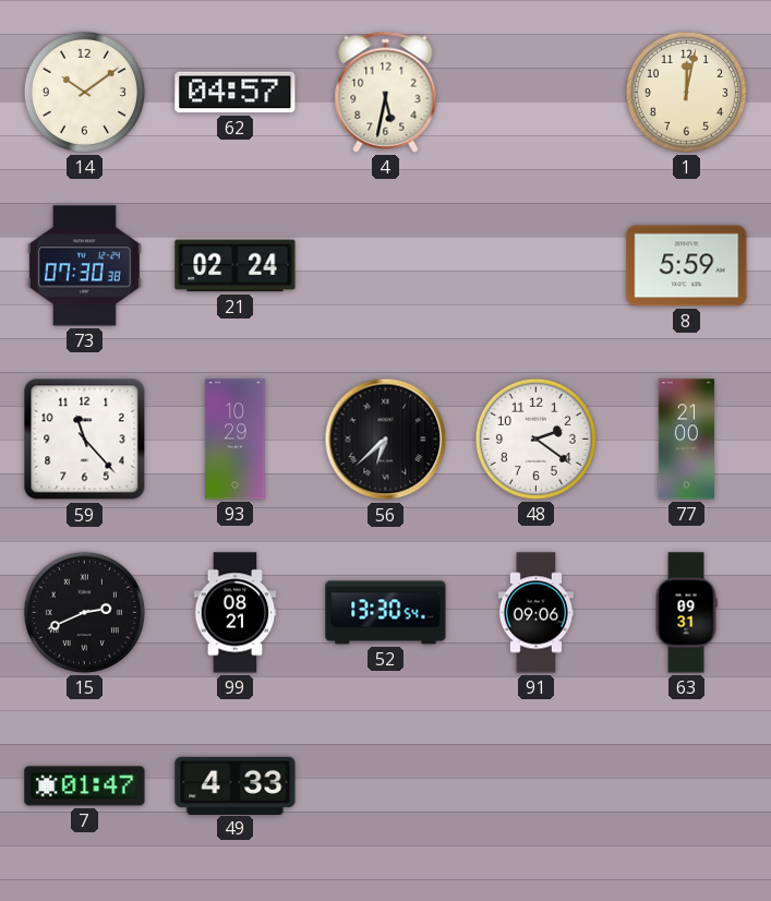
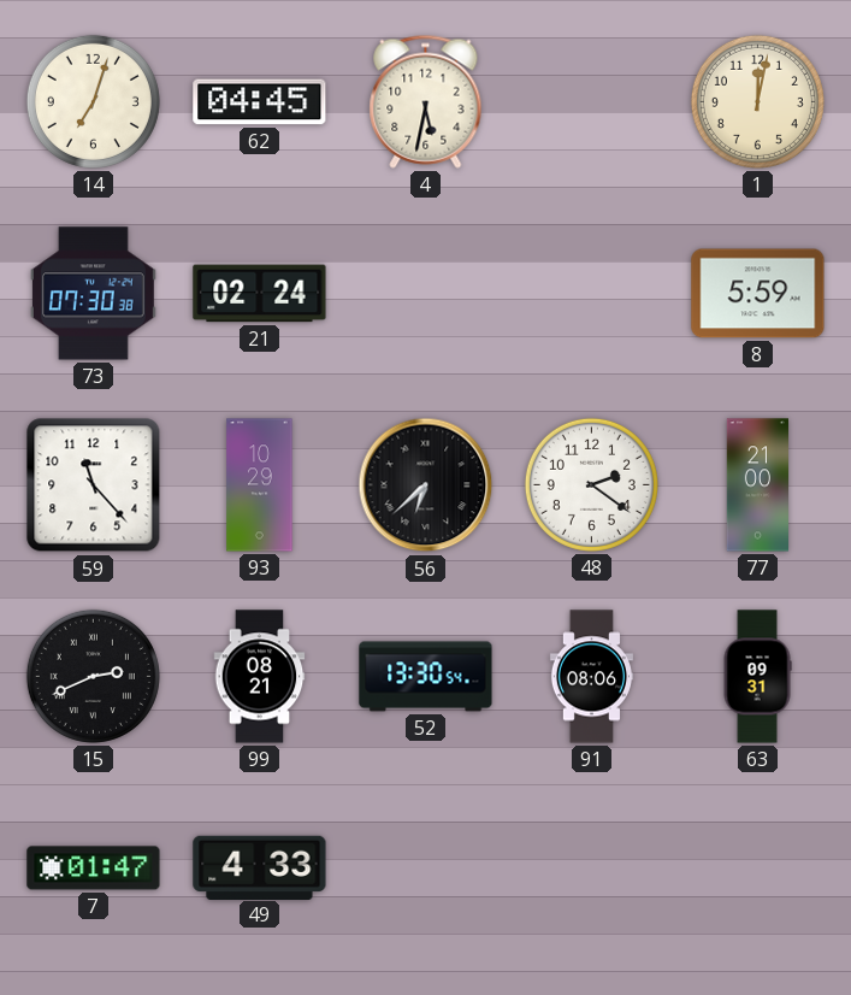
14: 10:09 -> 7:03 (93, 101)
62: 04:57 -> 04:45 (260, 102)
91: 09:06 -> 08:06 (591, 677)
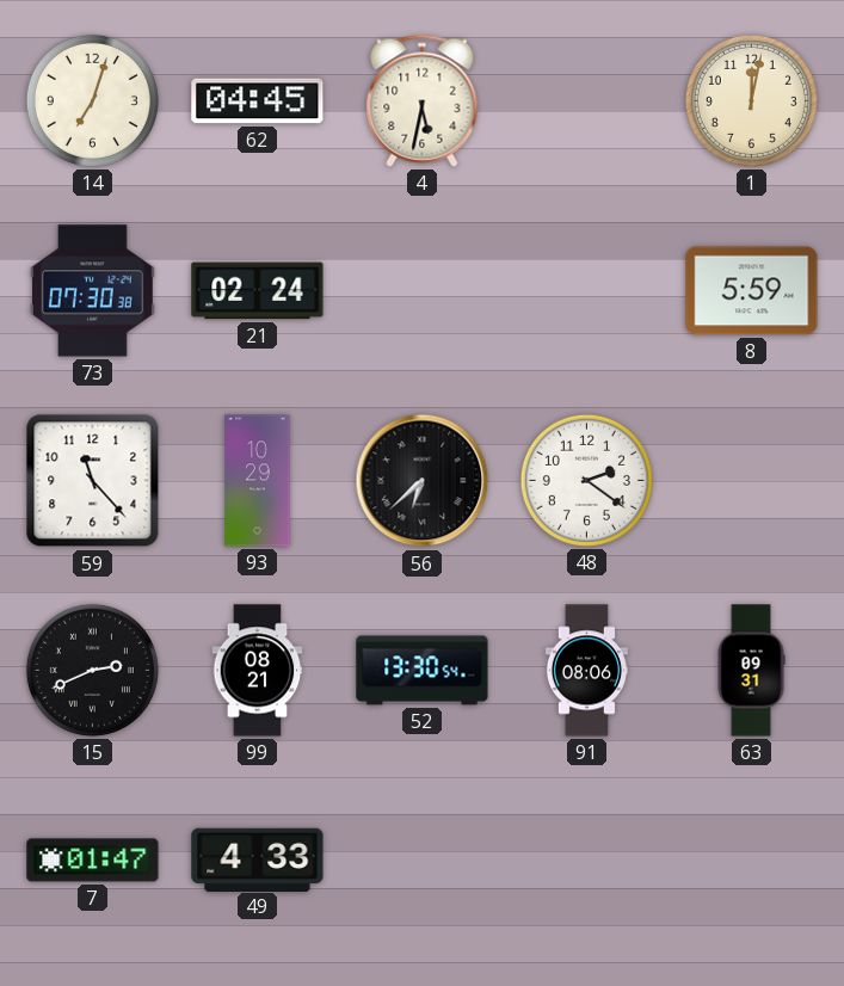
77: 21:00 -> none (757, 485)
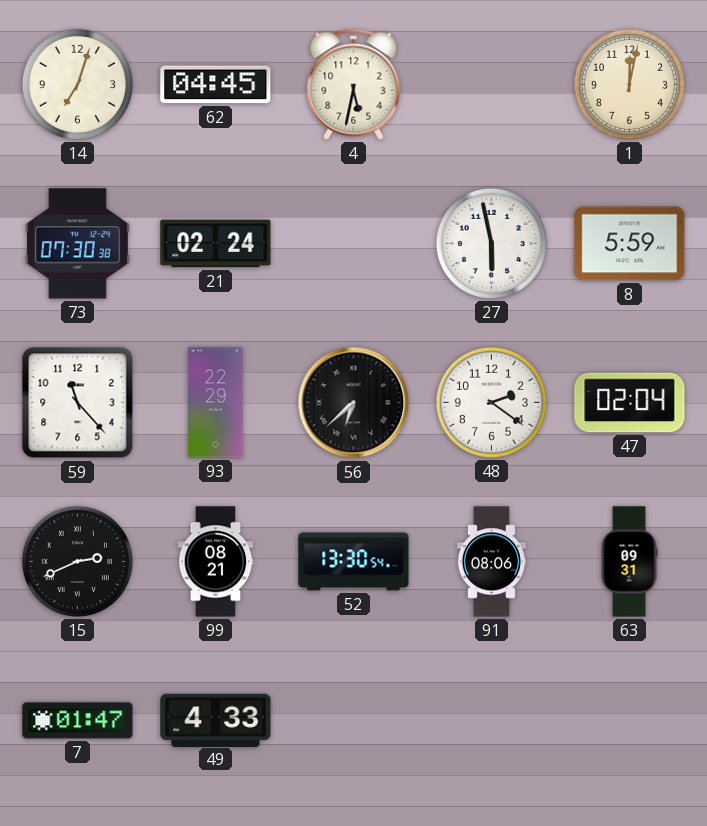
27: none -> 5:58 (491, 243)
93: 10:29 -> 22:29 (216, 403)
47: none -> 02:04 (630, 403)
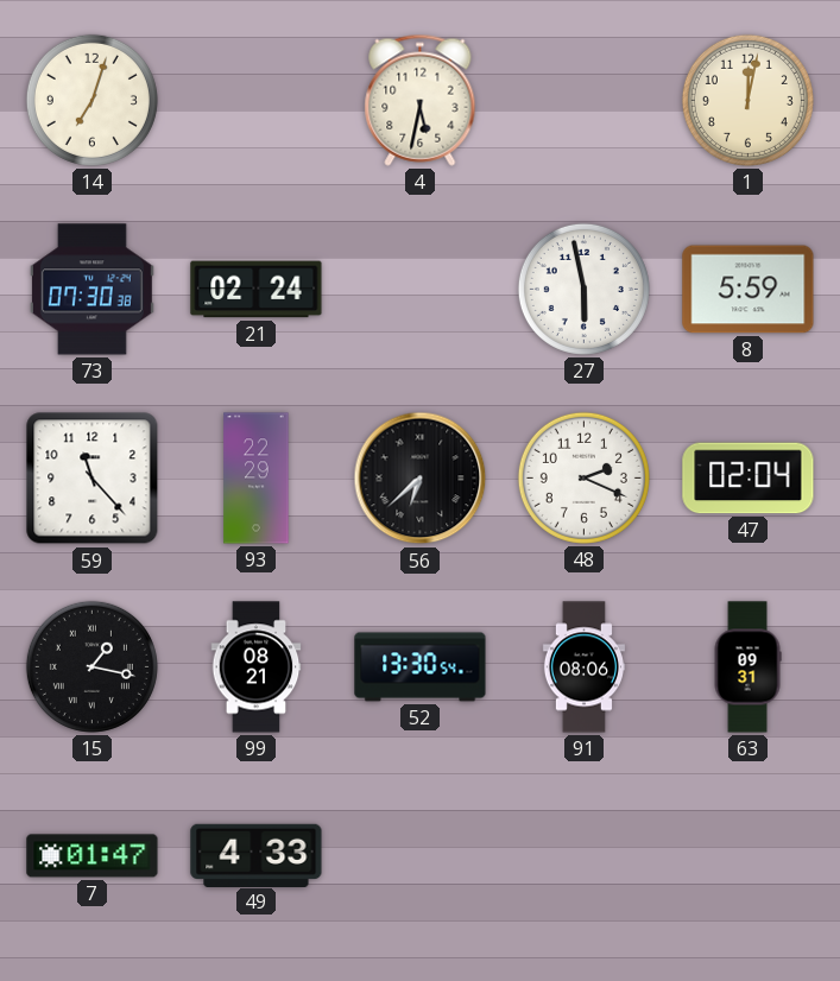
62: 04:45 -> none (216, 85)
48: 2:21 -> 2:19 (583, 477)
15: 2:41 -> 1:17 (91, 666)
